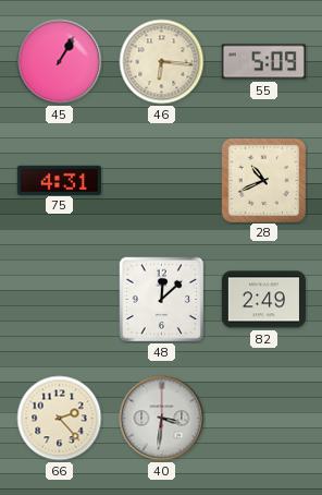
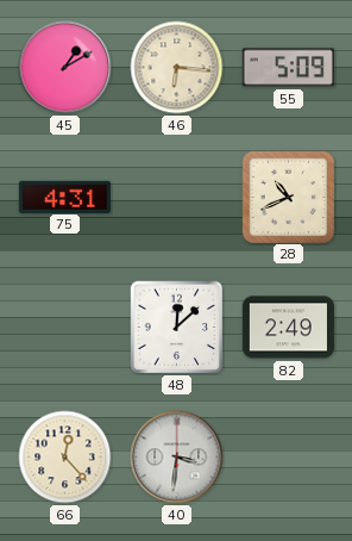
45: 1:05 -> 1:10 (65, 68)
66: 2:23 -> 12:23 (65, 458)
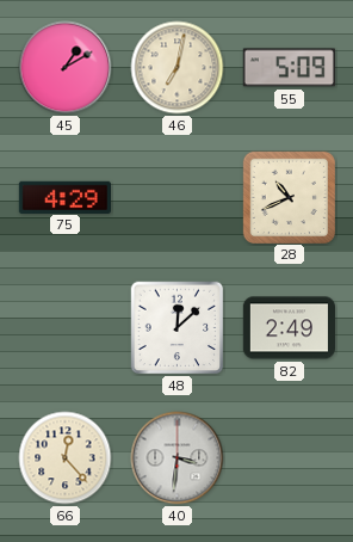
46: 6:16 -> 7:02 (178, 68)
75: 4:31 -> 4:29 (64, 197)
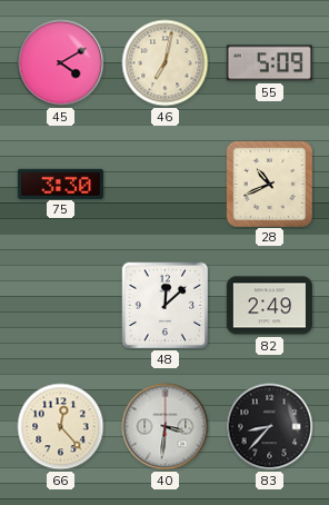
45: 1:10 -> 4:10 (61, 63)
75: 4:29 -> 3:30 (60, 184)
83: none -> 8:37 (270, 427)
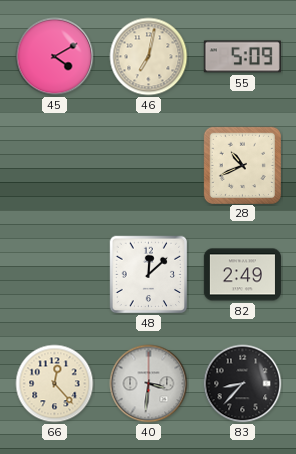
75: 3:30 -> none (60, 184)
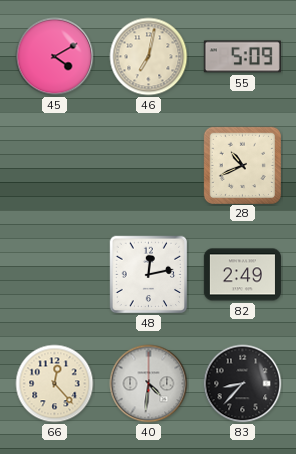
48: 12:08 -> 12:13 (149, 275)
40: 3:31 -> 4:31 (149, 384)
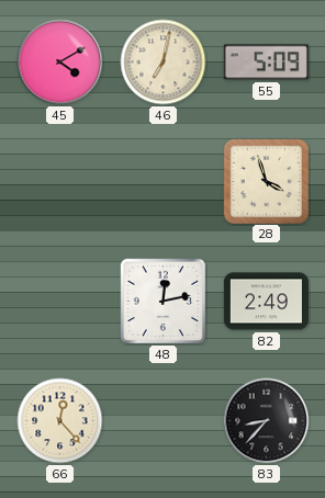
28: 10:41 -> 3:57 (266, 181)
40: 4:31 -> none (149, 384)
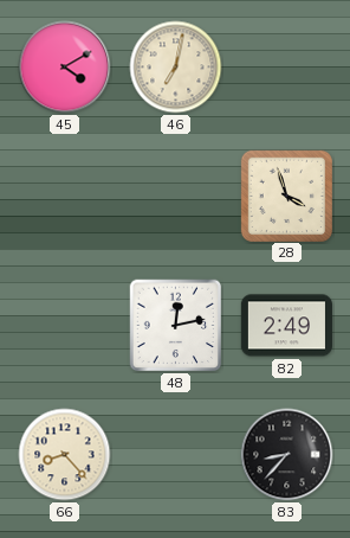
55: 5:09 -> none (266, 63)
66: 12:23 -> 8:23 (65, 455)
